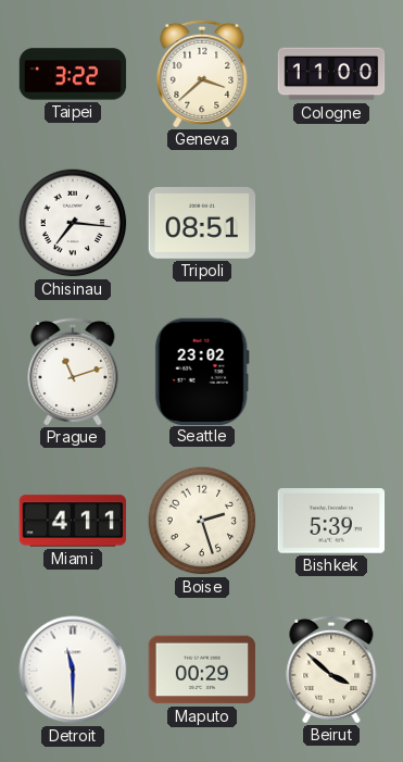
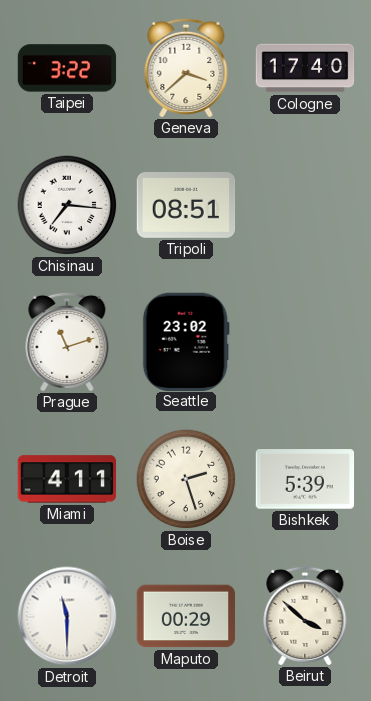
Cologne: 11:00 -> 17:40 (305, 68)
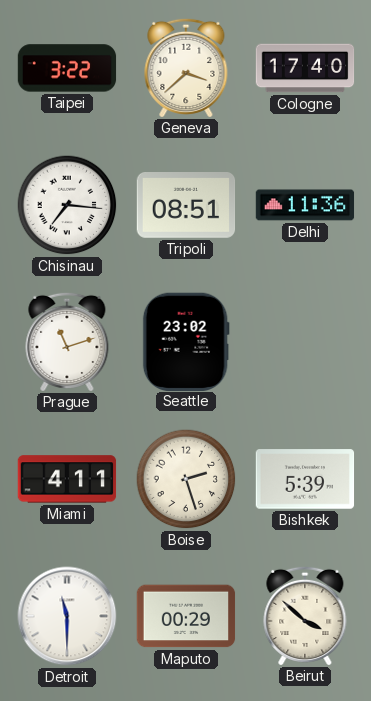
Delhi: none -> 11:36 (305, 205)
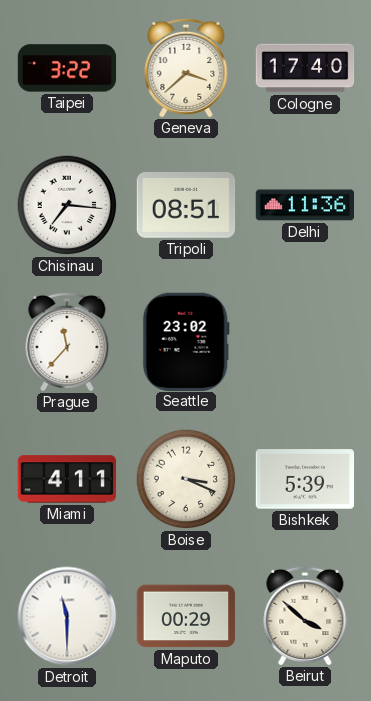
Prague: 11:12 -> 11:37 (67, 341)
Boise: 2:27 -> 3:19 (186, 479)
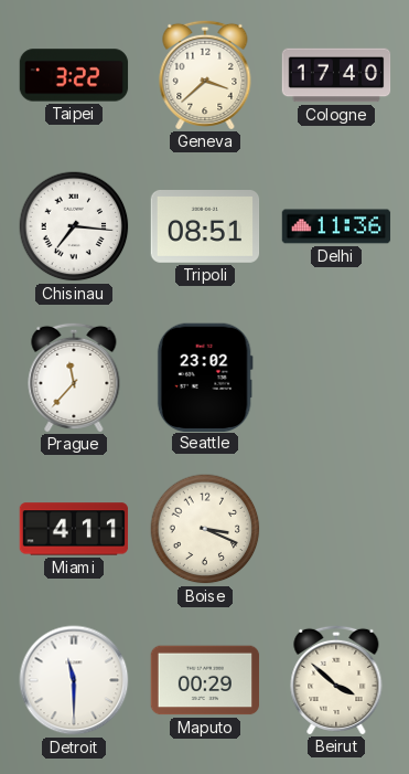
Bishkek: 5:39 -> none (305, 479)
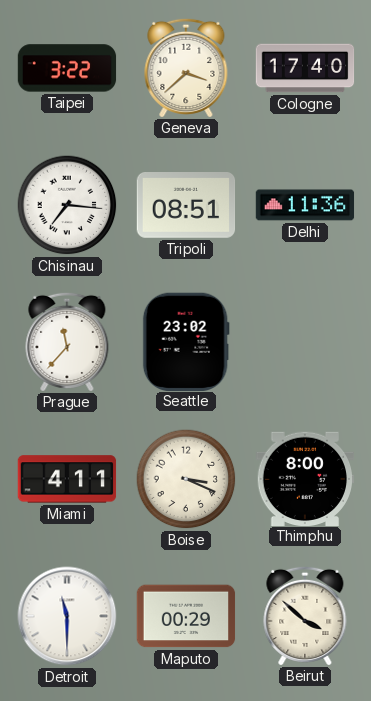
Thimphu: none -> 8:00 (304, 478)
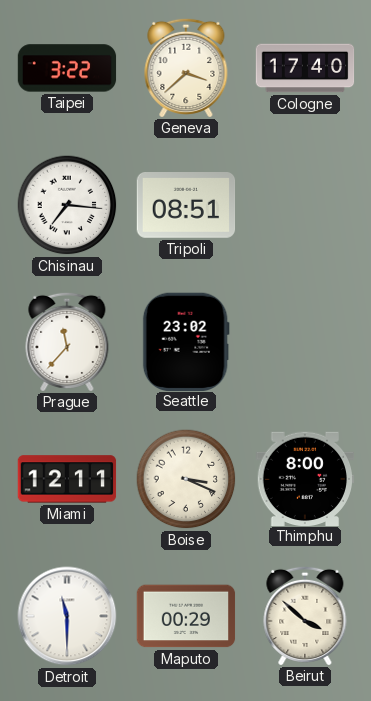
Delhi: 11:36 -> none (305, 205)
Miami: 4:11 -> 12:11 (67, 479)
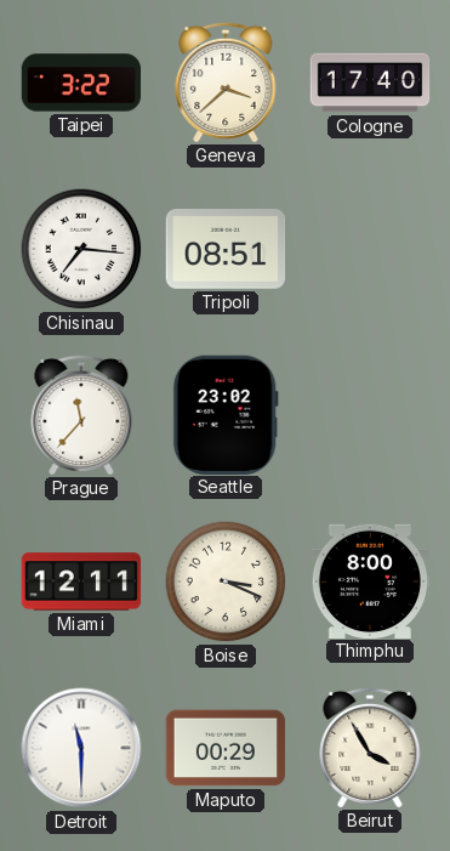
Beirut: 3:52 -> 3:55 (370, 747)
